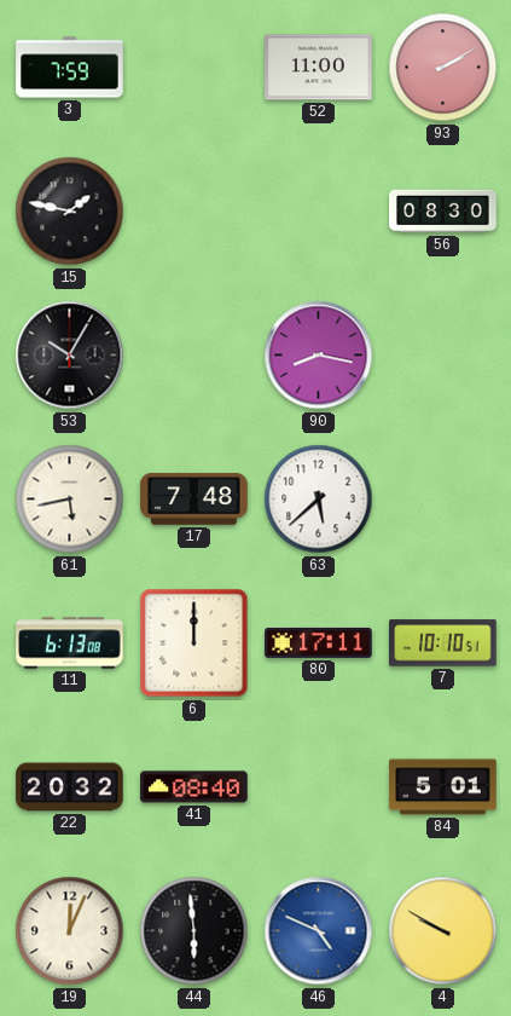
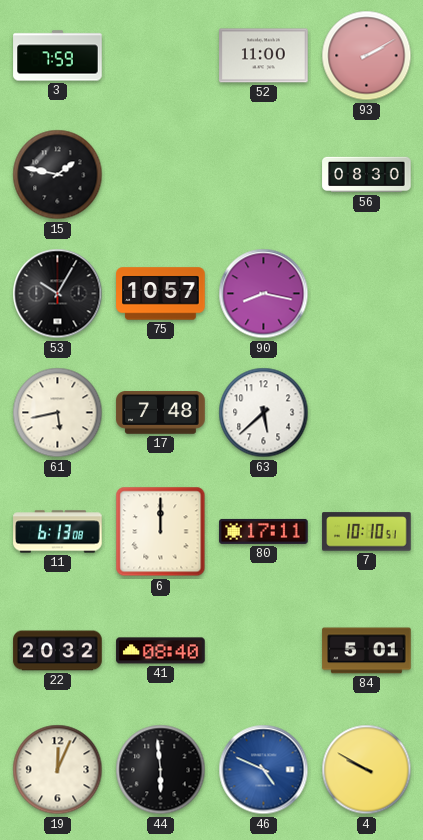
75: none -> 10:57 (161, 294)
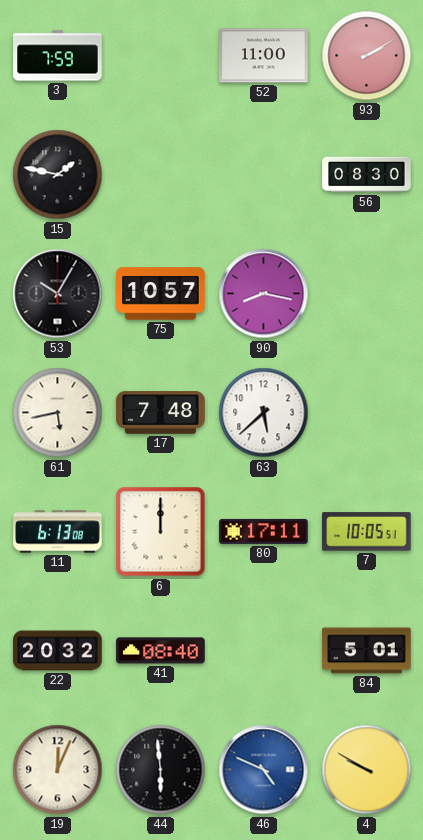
7: 10:10 -> 10:05 (367, 532)
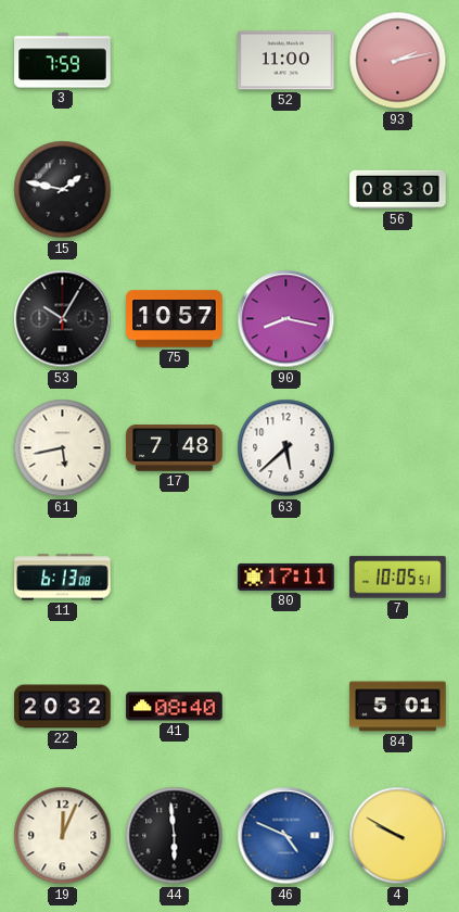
93: 2:10 -> 2:13 (398, 61)
6: 12:00 -> none (161, 532)
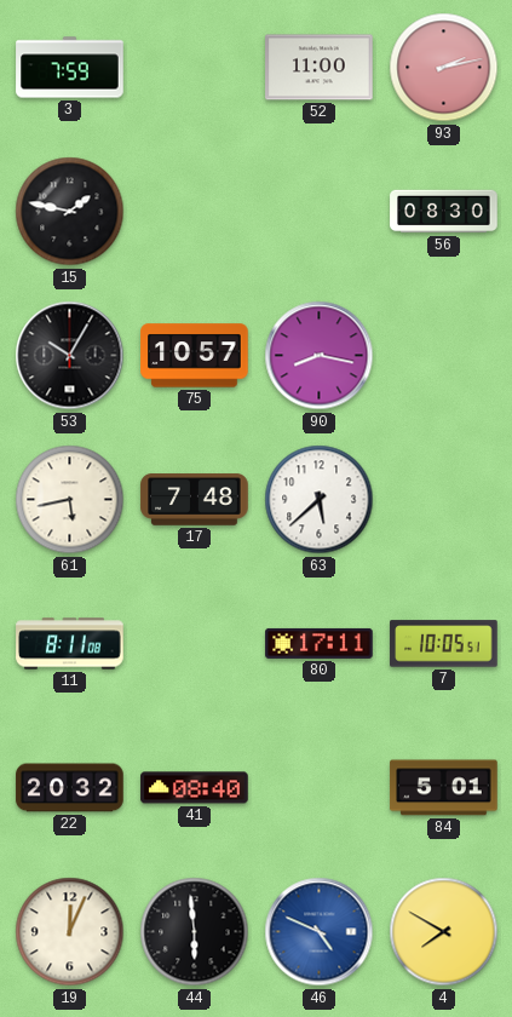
11: 6:13 -> 8:11 (70, 644)
4: 9:50 -> 7:50 (444, 932)
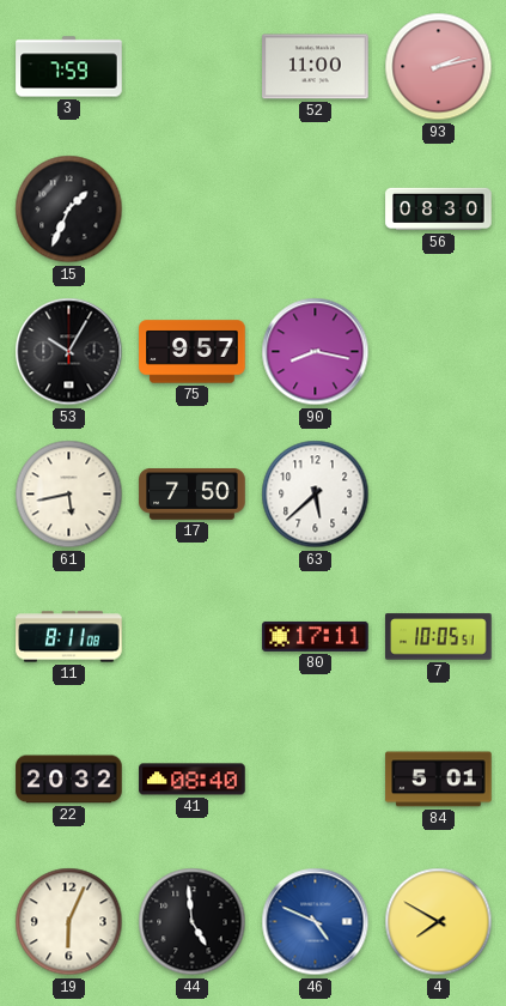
15: 1:47 -> 1:34 (69, 210)
75: 10:57 -> 9:57 (193, 352)
17: 7:48 -> 7:50 (193, 495)
19: 12:04 -> 6:04 (69, 922)
44: 5:59 -> 4:59 (193, 922)
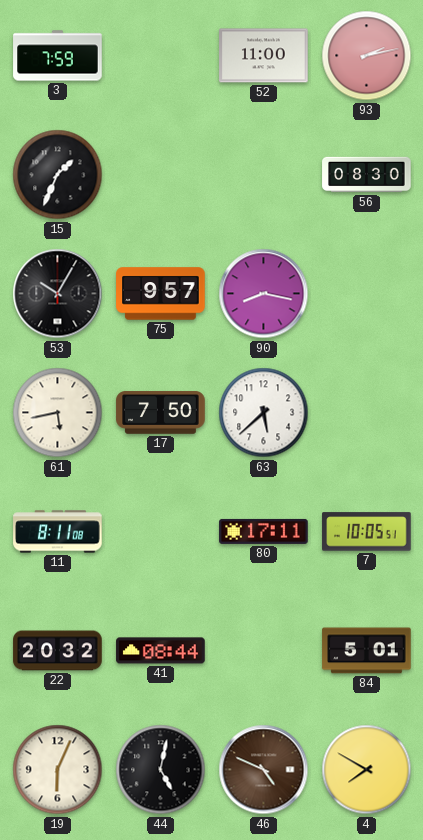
41: 08:40 -> 08:44 (161, 651)
44: 4:59 -> 5:02 (161, 770)
46 dial: blue -> brown (264, 770)
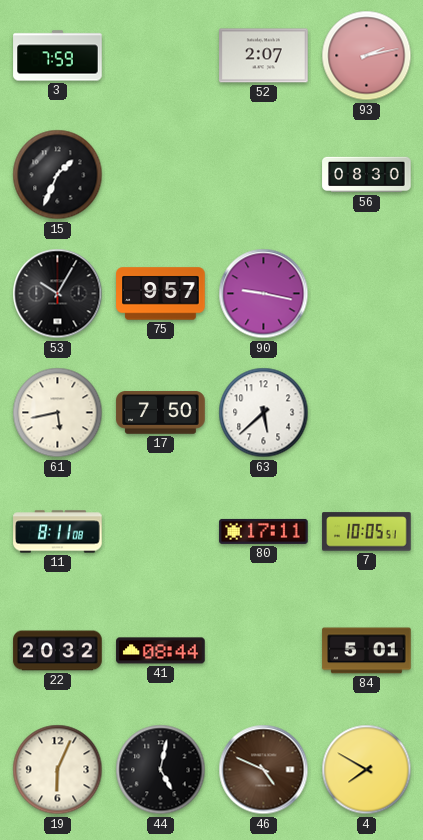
52: 11:00 -> 2:07 (264, 56)
90: 8:17 -> 9:17 (264, 294)
